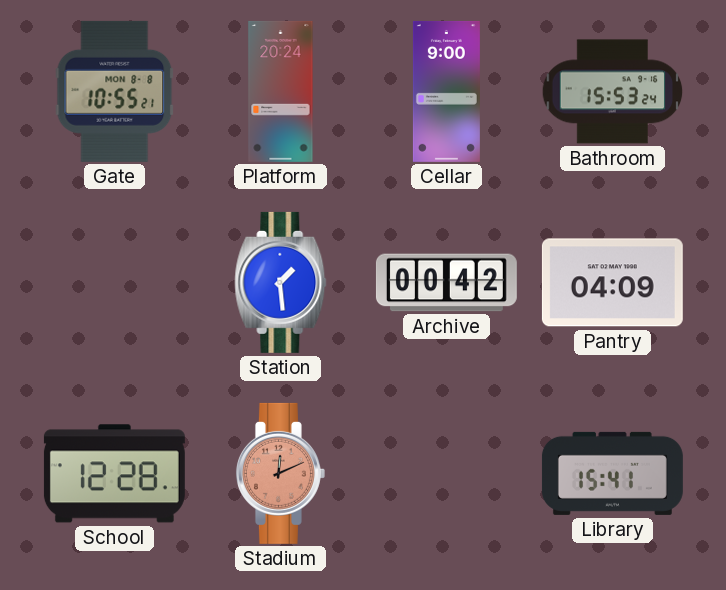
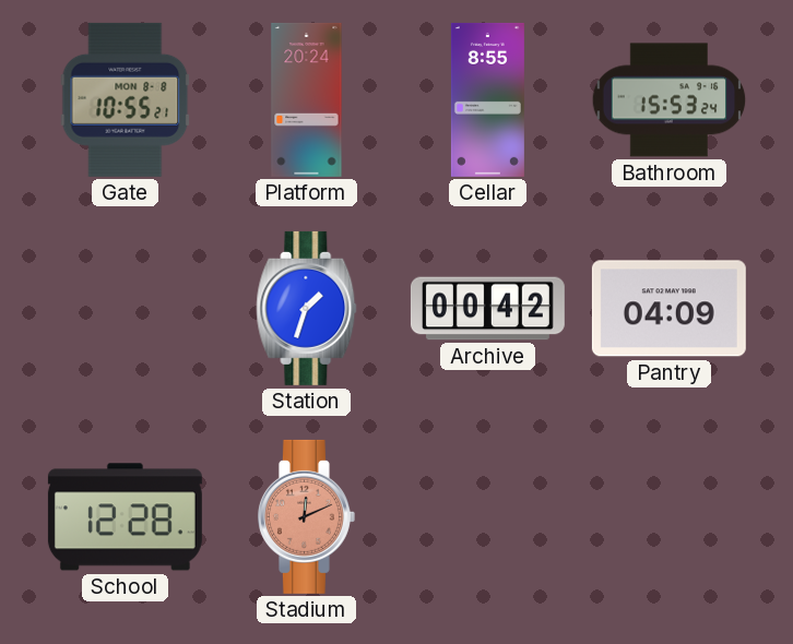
Cellar: 9:00 -> 8:55 (487, 99)
Station: 1:29 -> 1:33 (307, 308)
Library: 15:41 -> none (612, 473)
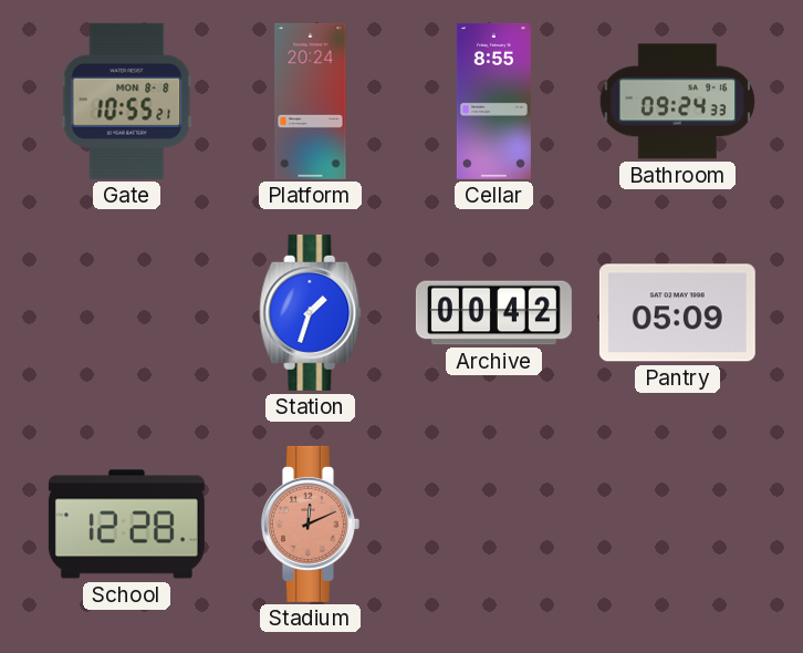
Bathroom: 15:53 -> 09:24 (678, 102)
Pantry: 04:09 -> 05:09 (677, 313)
